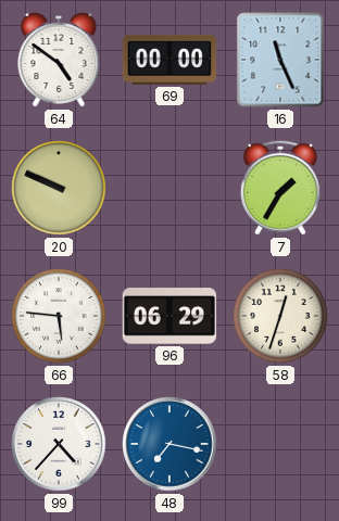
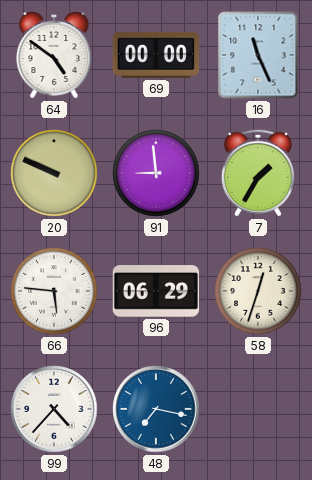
91: none -> 8:59 (156, 173)
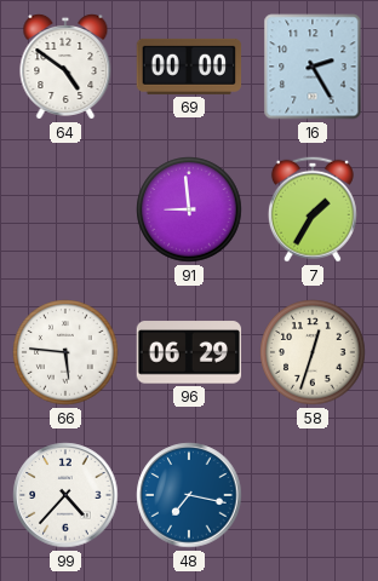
16: 11:26 -> 2:25 (313, 67)
20: 9:49 -> none (54, 173)
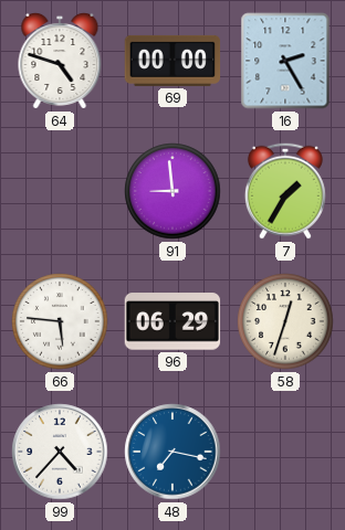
64: 4:51 -> 4:48 (60, 61)
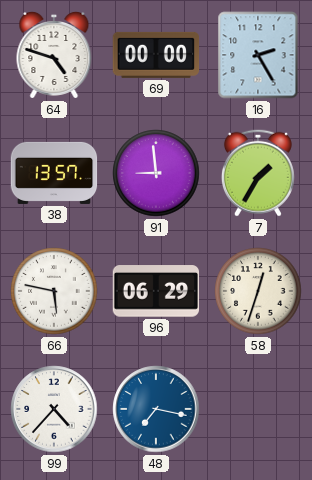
38: none -> 13:57 (54, 173)
66: 5:46 -> 5:47 (54, 291)
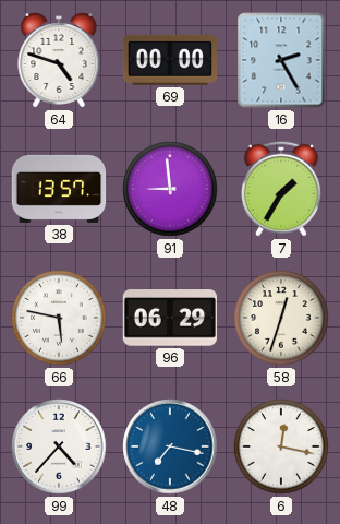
6: none -> 12:17 (281, 446)
